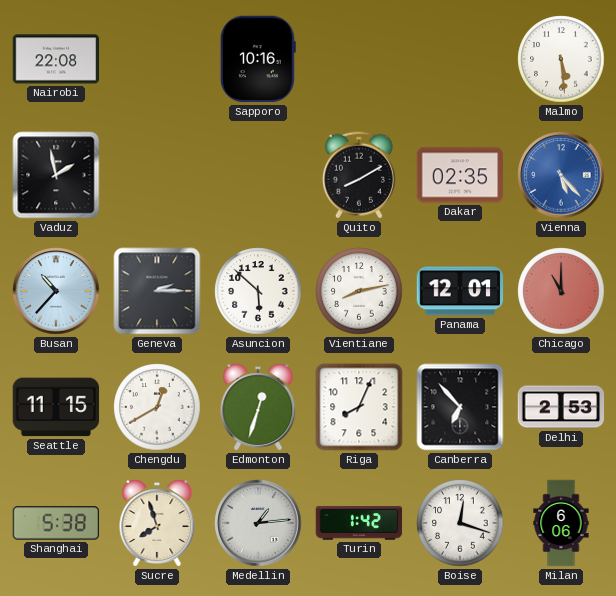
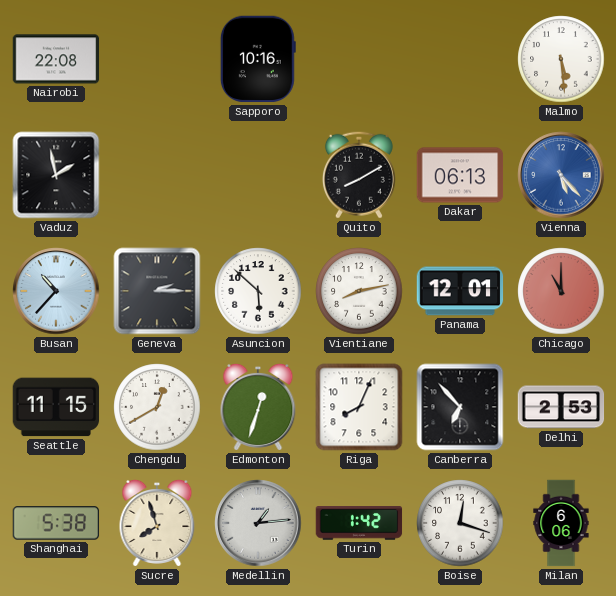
Dakar: 02:35 -> 06:13 (460, 175)
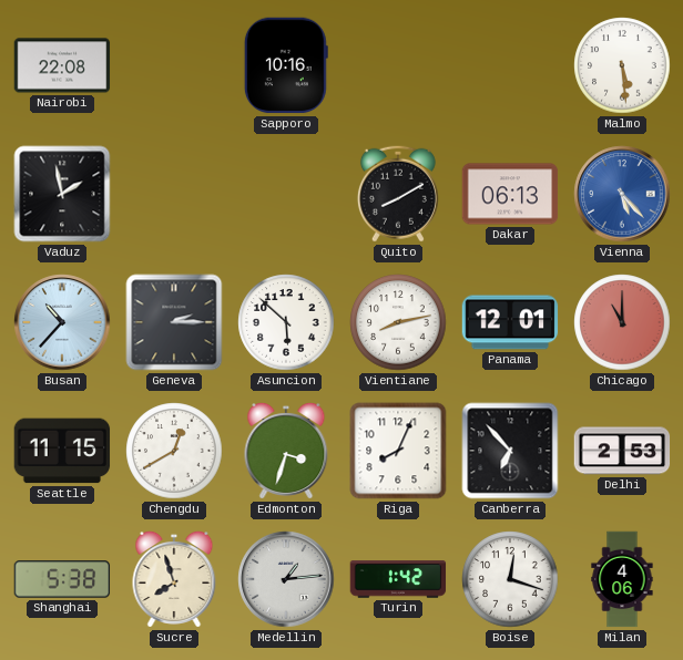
Edmonton: 12:33 -> 3:33 (286, 451)
Milan: 6:06 -> 4:06 (622, 579)
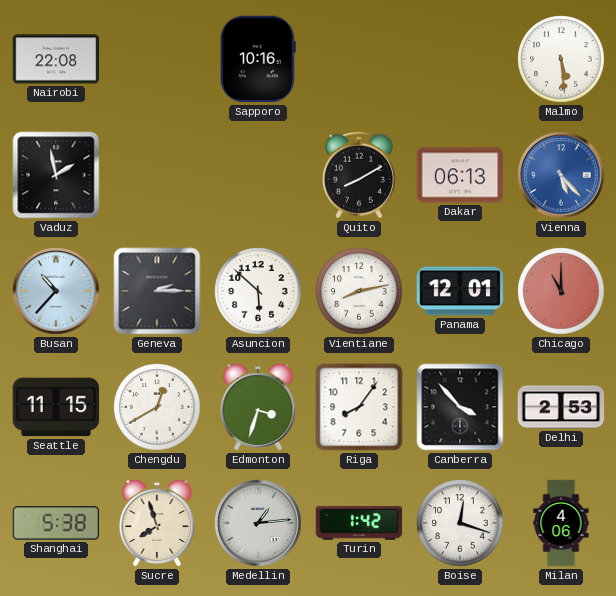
Riga: 8:04 -> 8:06 (359, 407)
Canberra: 6:53 -> 3:53 (460, 407)
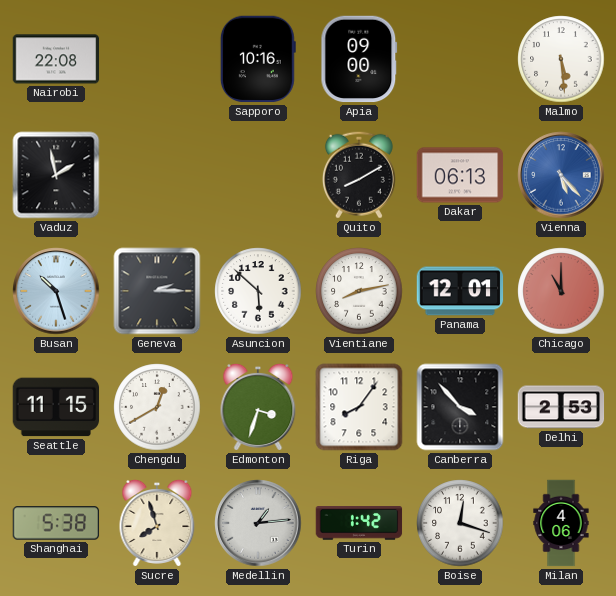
Apia: none -> 09:00 (359, 59)
Busan: 10:37 -> 10:27 (56, 291)
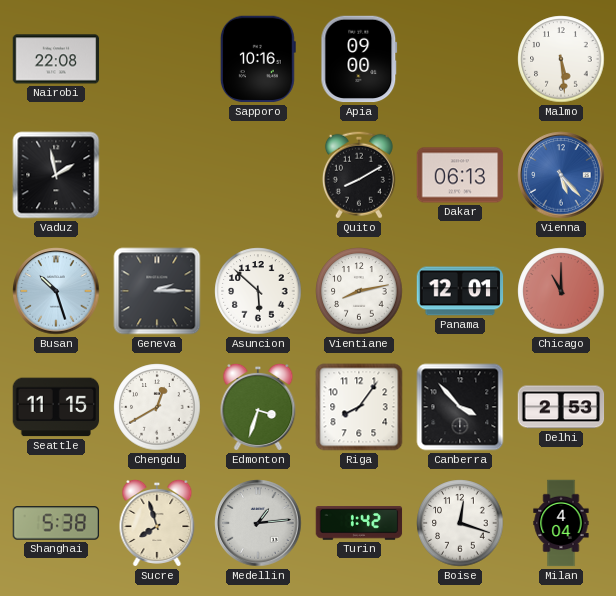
Milan: 4:06 -> 4:04 (561, 523)
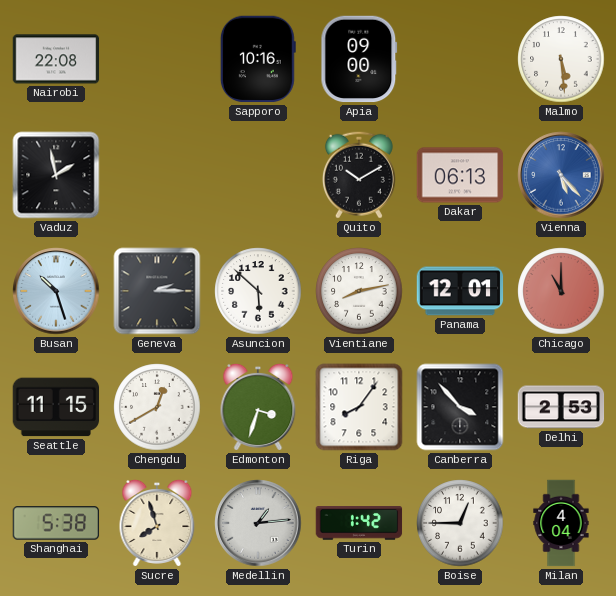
Quito: 8:10 -> 10:10 (359, 175)
Boise: 12:18 -> 12:45 (460, 523)
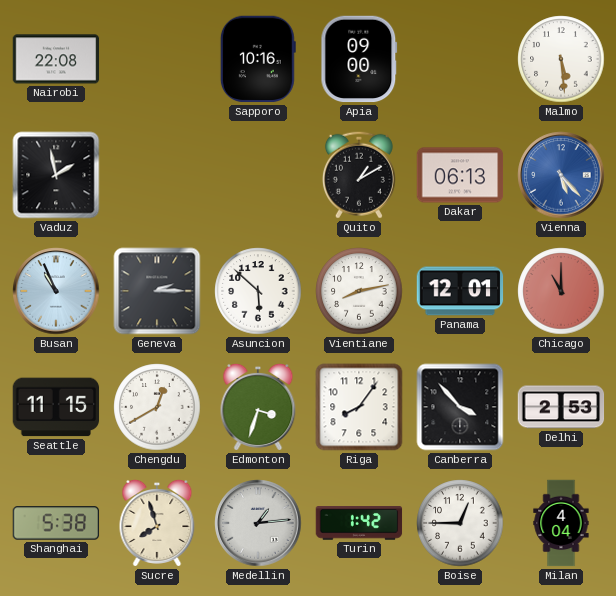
Quito: 10:10 -> 1:10 (359, 175)
Busan: 10:27 -> 10:56 (56, 291)
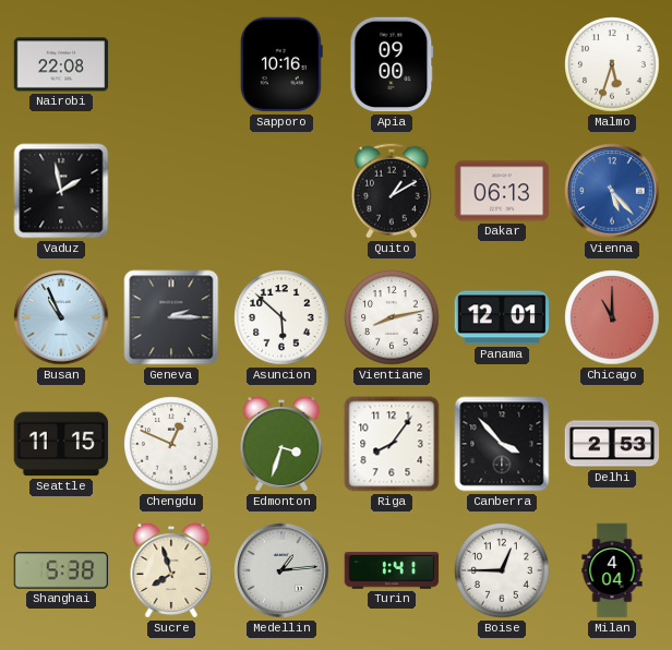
Malmo: 5:29 -> 5:33 (612, 64)
Chengdu: 12:40 -> 12:49 (171, 444)
Turin: 1:42 -> 1:41 (392, 570)
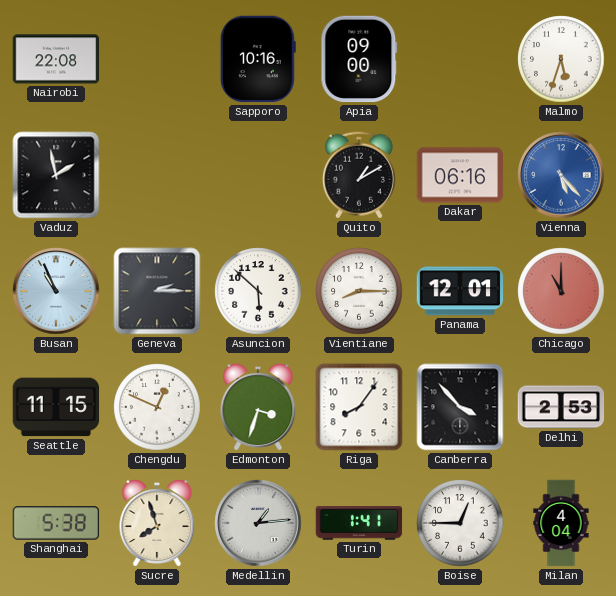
Dakar: 06:13 -> 06:16 (460, 175)
Vientiane: 8:13 -> 8:15 (359, 291)
